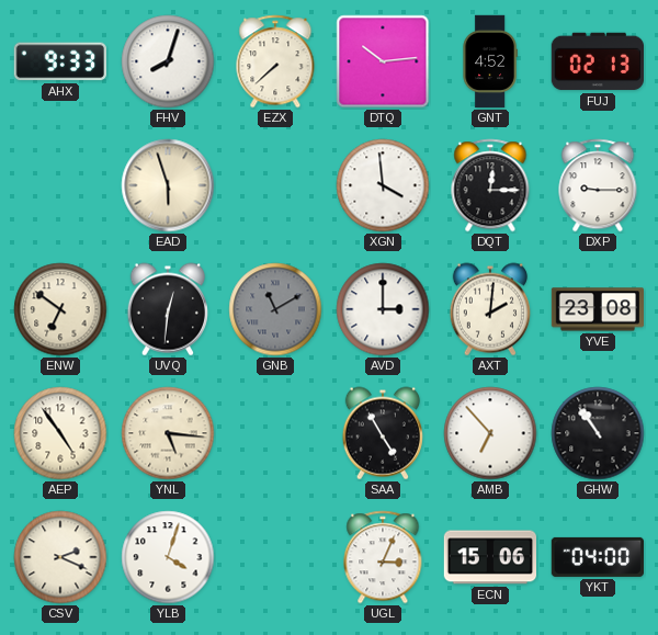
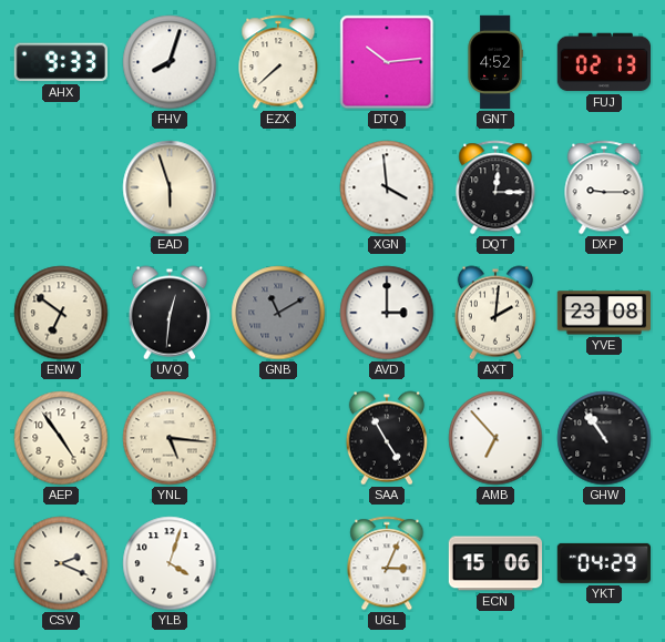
YKT: 04:00 -> 04:29 (604, 563)
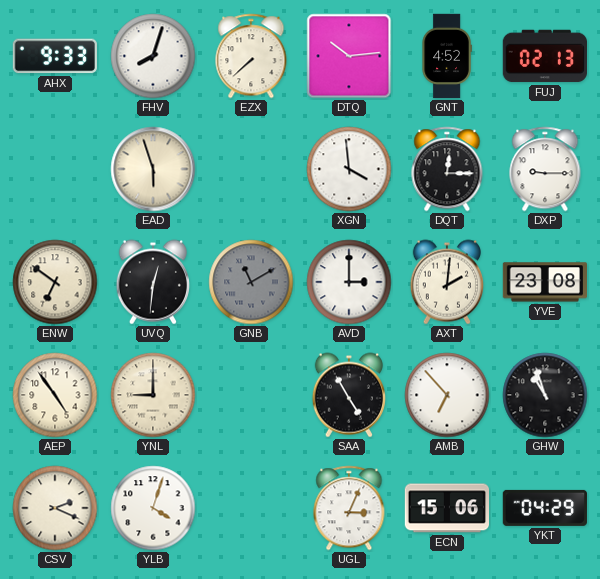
YNL: 5:16 -> 9:00 (153, 395)
GHW: 10:54 -> 10:57 (545, 395)
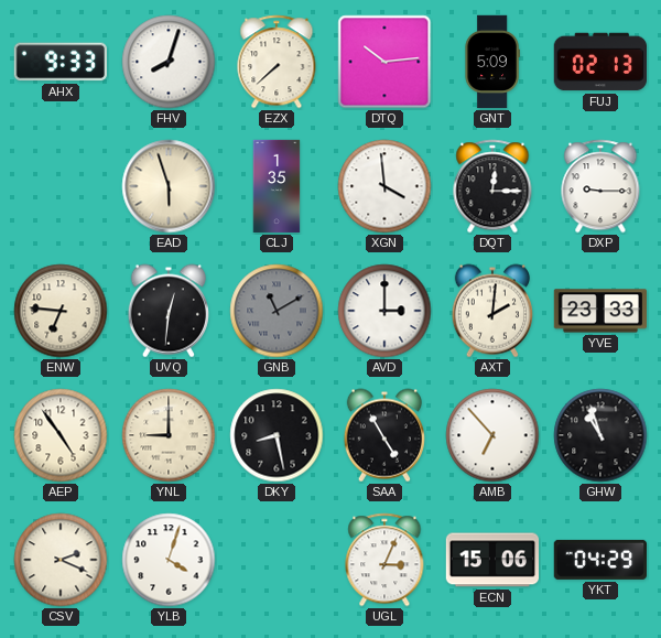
GNT: 4:52 -> 5:09 (492, 62)
CLJ: none -> 1:35 (277, 186)
ENW: 6:51 -> 6:46 (61, 311)
YVE: 23:08 -> 23:33 (599, 311)
DKY: none -> 8:28 (277, 435)
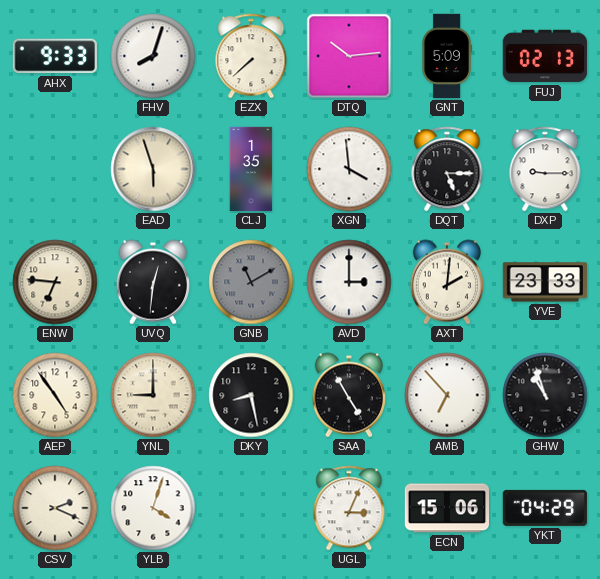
DQT: 12:15 -> 5:15 (447, 169)
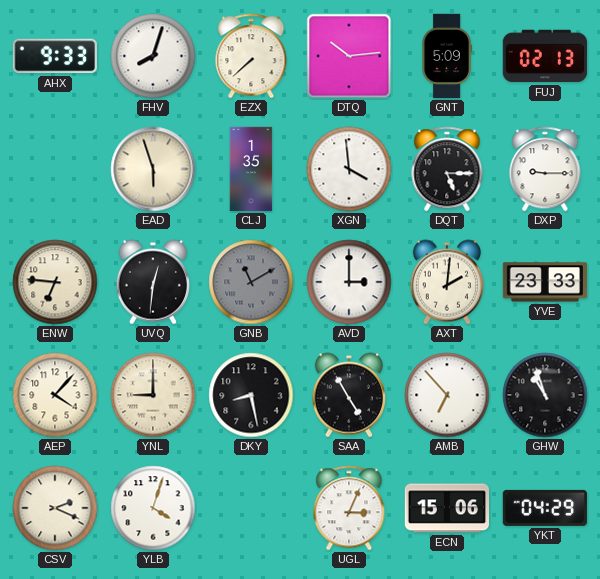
AEP: 4:54 -> 4:07 (55, 395)
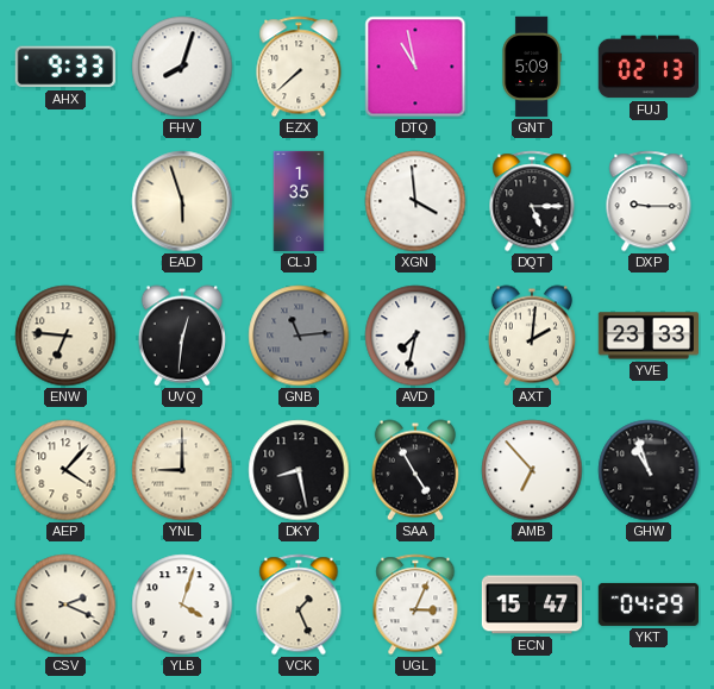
DTQ: 10:14 -> 10:58 (415, 67)
GNB: 11:10 -> 11:14 (299, 336)
AVD: 3:00 -> 7:32 (415, 336)
VCK: none -> 1:26 (299, 605)
ECN: 15:06 -> 15:47 (531, 605)
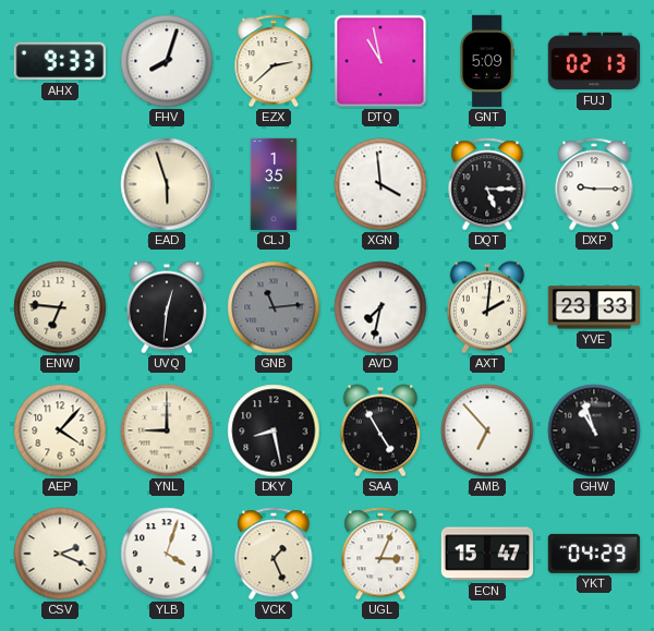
EZX: 7:38 -> 2:38 (274, 61)
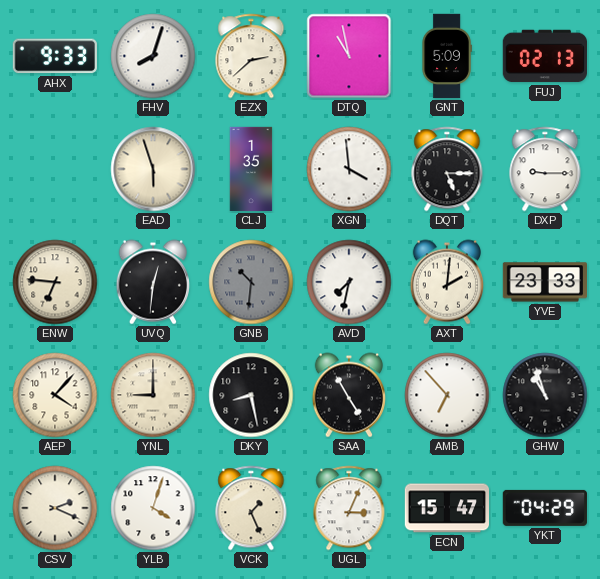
GNB: 11:14 -> 10:31 (251, 282)
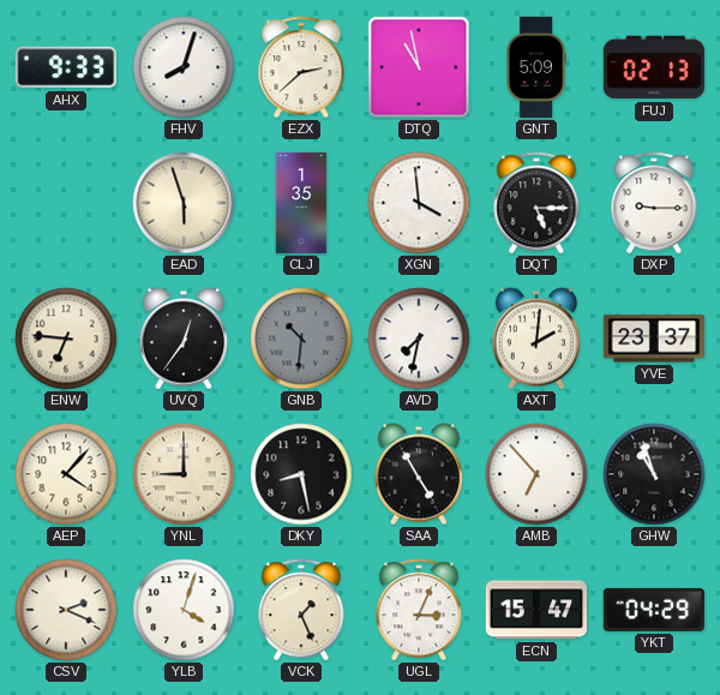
UVQ: 12:31 -> 12:36 (184, 338)
YVE: 23:33 -> 23:37 (653, 338)
